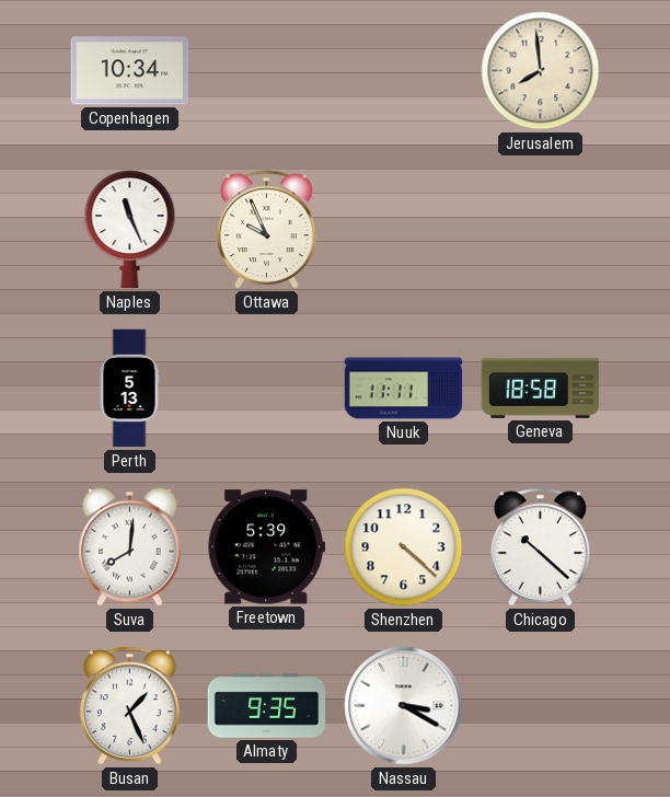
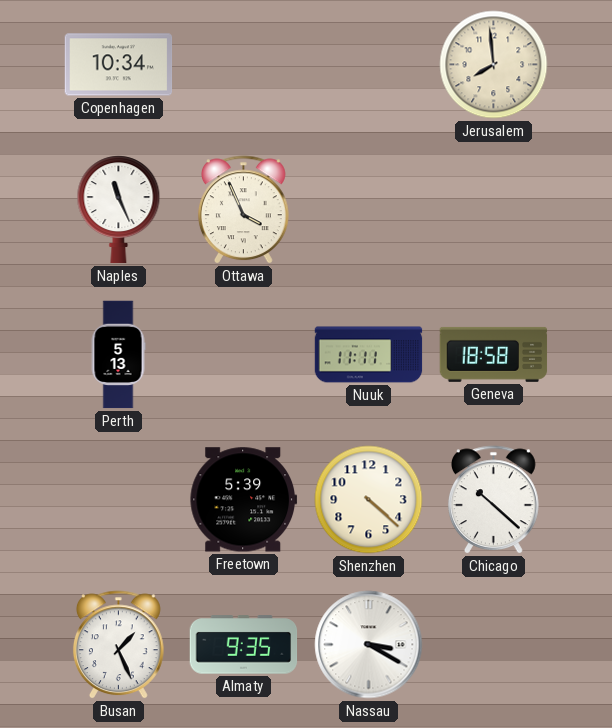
Ottawa: 9:56 -> 3:56 (243, 210)
Suva: 8:01 -> none (130, 546)
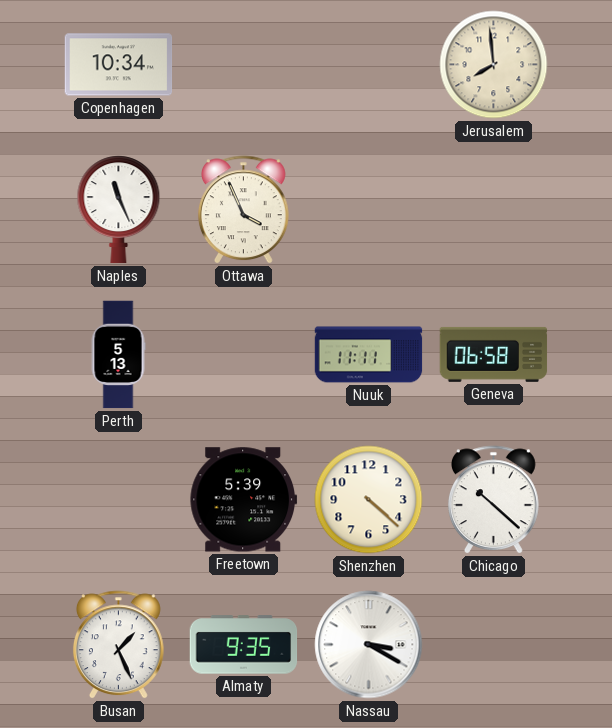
Geneva: 18:58 -> 06:58 (494, 354)
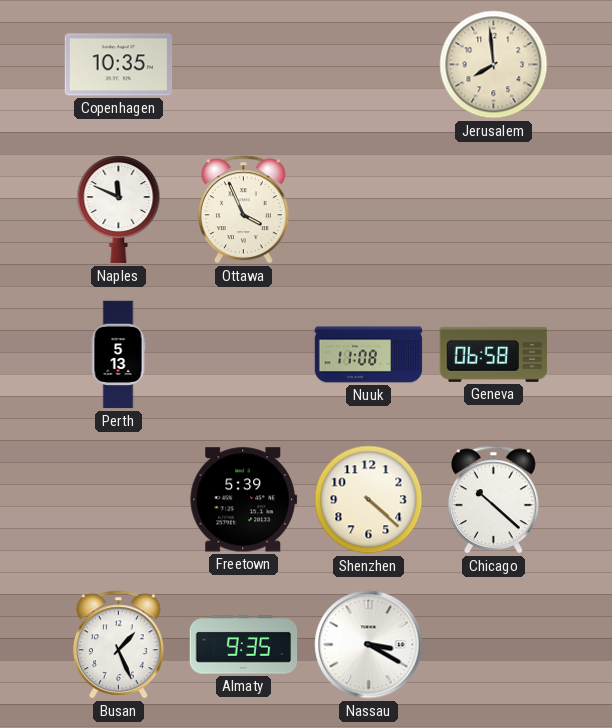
Copenhagen: 10:34 -> 10:35 (119, 65)
Naples: 11:26 -> 11:49 (119, 210)
Nuuk: 11:11 -> 11:08 (369, 355)
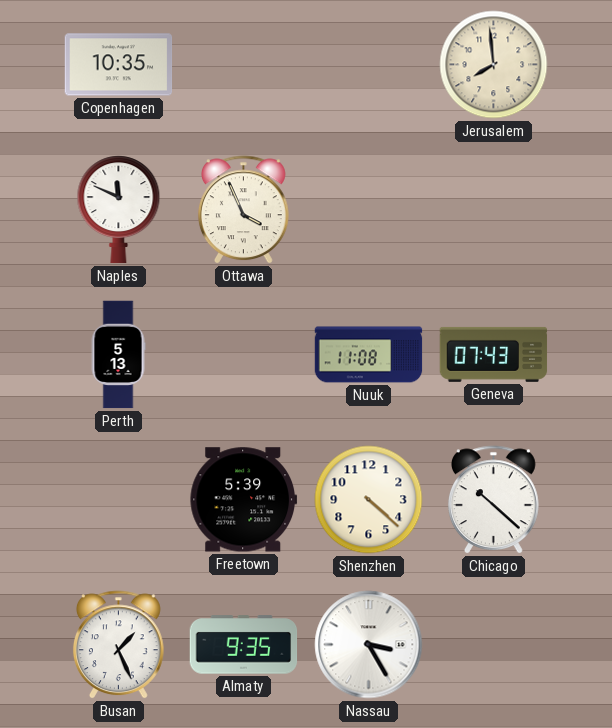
Geneva: 06:58 -> 07:43 (494, 354)
Nassau: 3:20 -> 3:25 (369, 645)
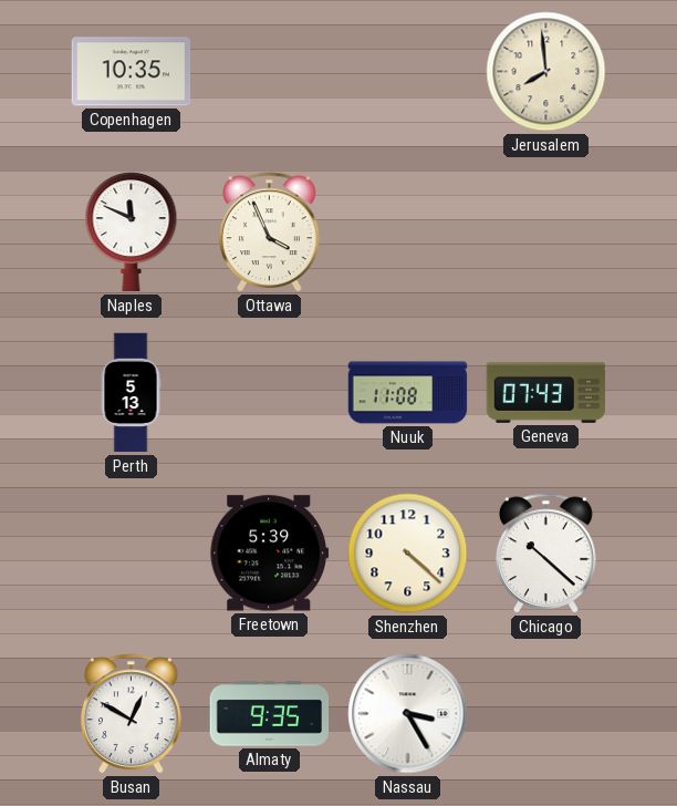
Busan: 1:26 -> 12:50 (131, 714)
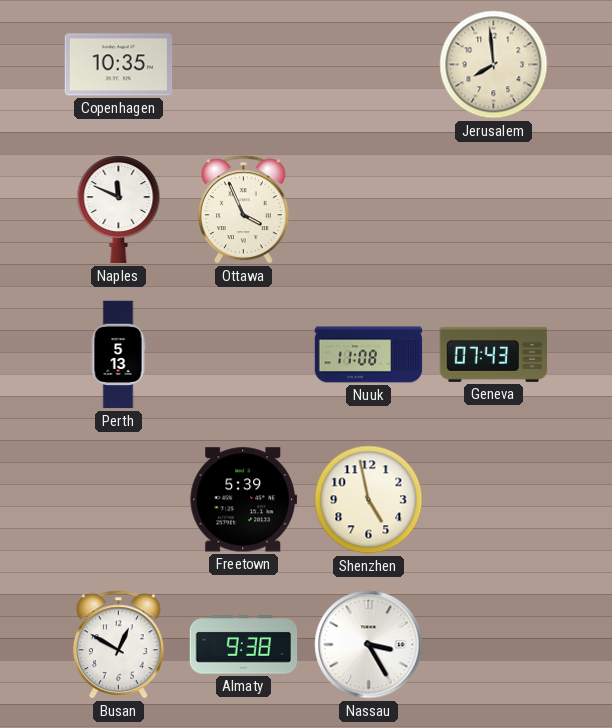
Shenzhen: 4:22 -> 4:58 (369, 500)
Chicago: 10:22 -> none (545, 554)
Almaty: 9:35 -> 9:38 (244, 645)
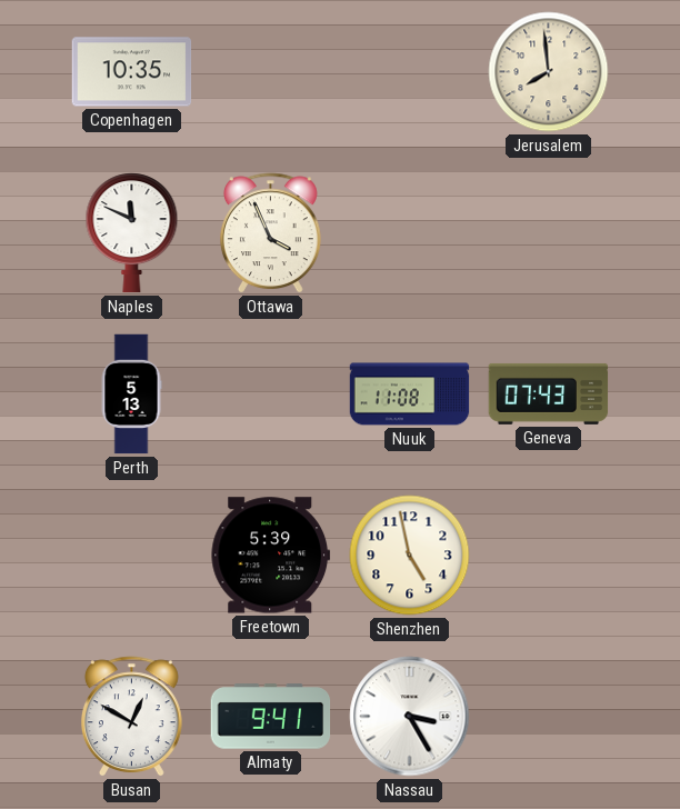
Almaty: 9:38 -> 9:41 (271, 717)
